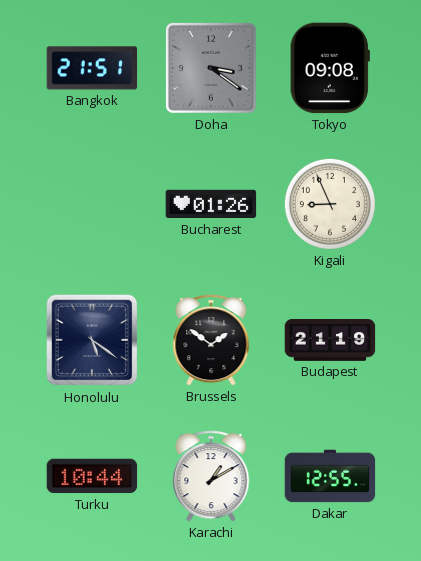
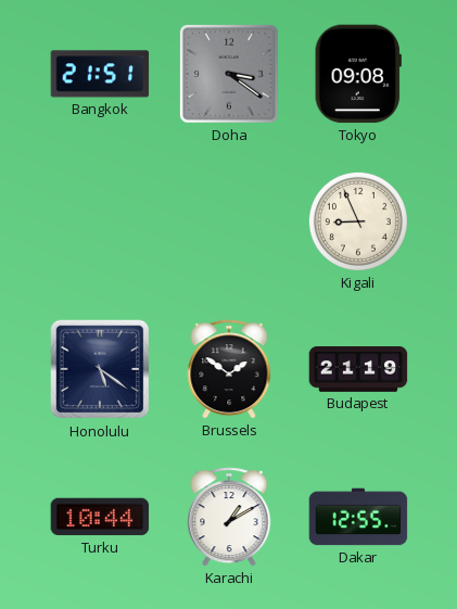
Bucharest: 01:26 -> none (211, 204)
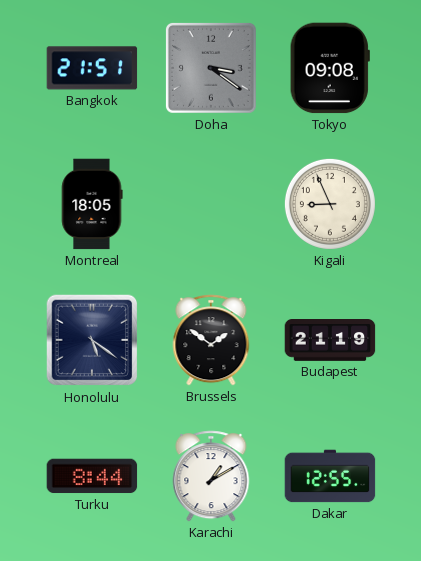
Montreal: none -> 18:05 (92, 204)
Turku: 10:44 -> 8:44 (92, 476)
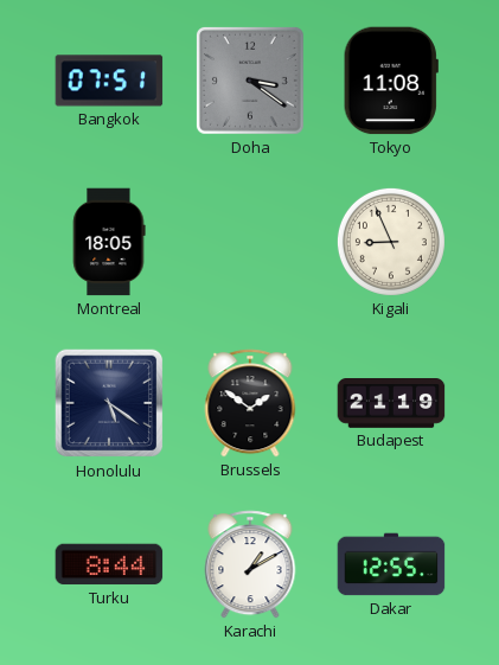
Bangkok: 21:51 -> 07:51 (109, 81)
Tokyo: 09:08 -> 11:08 (391, 81)
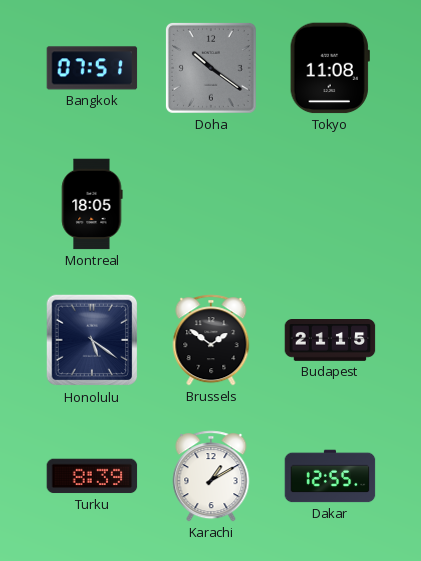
Doha: 3:21 -> 10:21 (211, 68)
Kigali: 8:56 -> none (391, 242)
Budapest: 21:19 -> 21:15 (330, 341)
Turku: 8:44 -> 8:39 (92, 476)
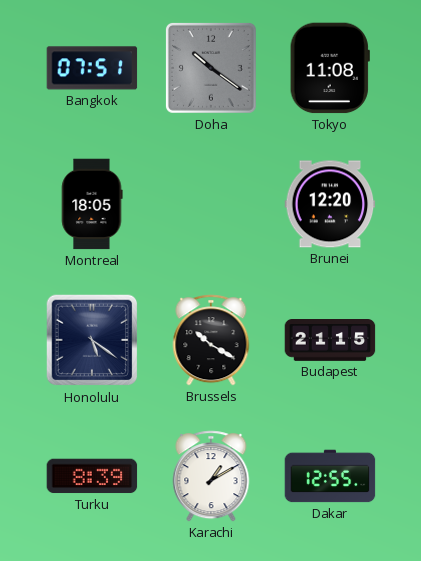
Brunei: none -> 12:20 (330, 204)
Brussels: 1:51 -> 10:20 (211, 340)
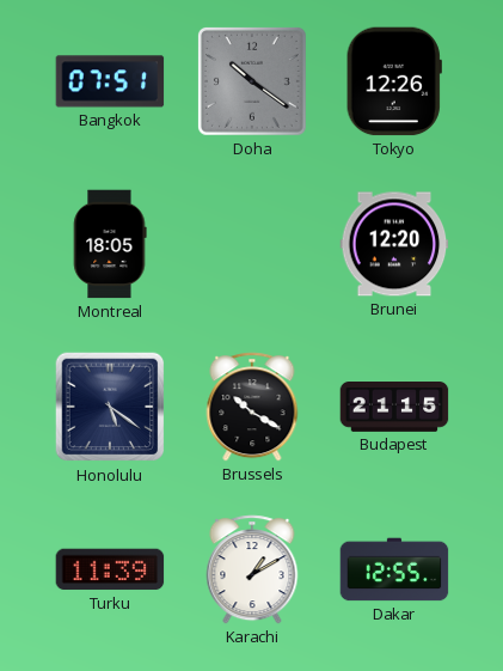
Tokyo: 11:08 -> 12:26 (394, 81)
Turku: 8:39 -> 11:39 (110, 569)
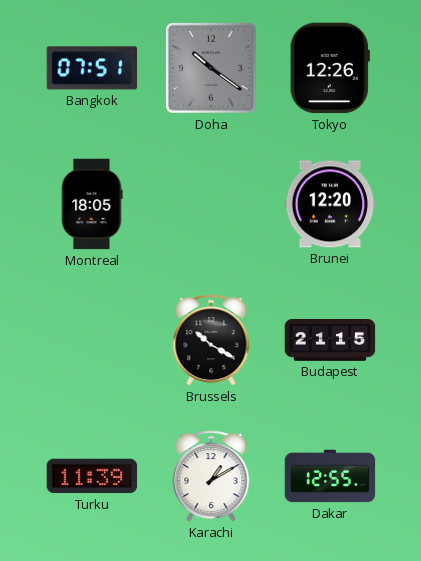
Honolulu: 5:21 -> none (110, 407)
